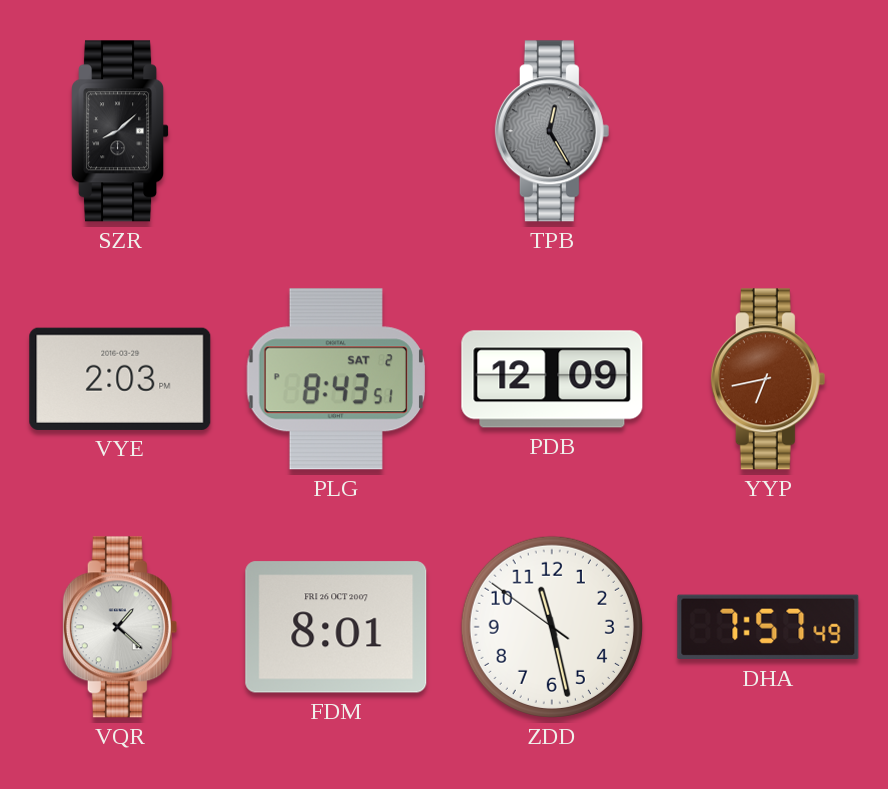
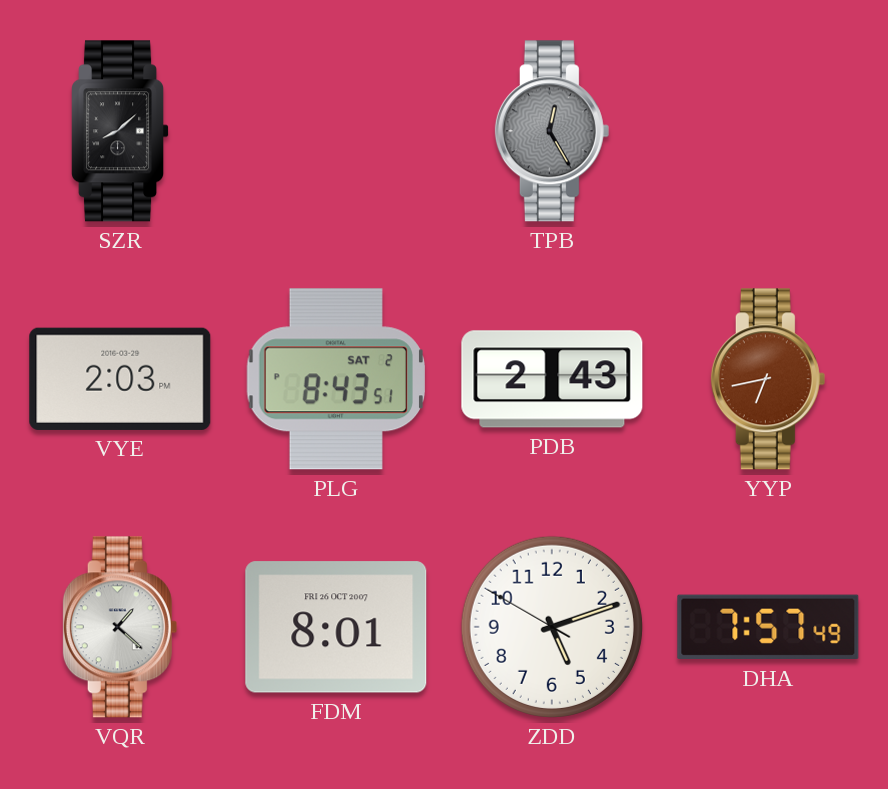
PDB: 12:09 -> 2:43 (552, 379)
ZDD: 11:27 -> 5:11 (552, 627)
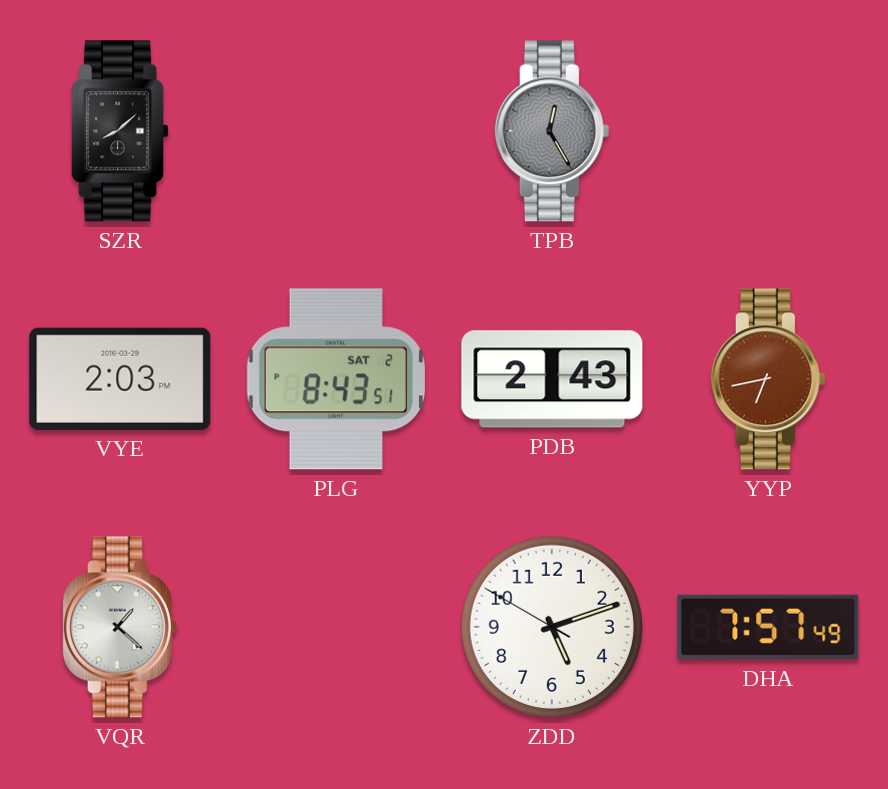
FDM: 8:01 -> none (336, 627)
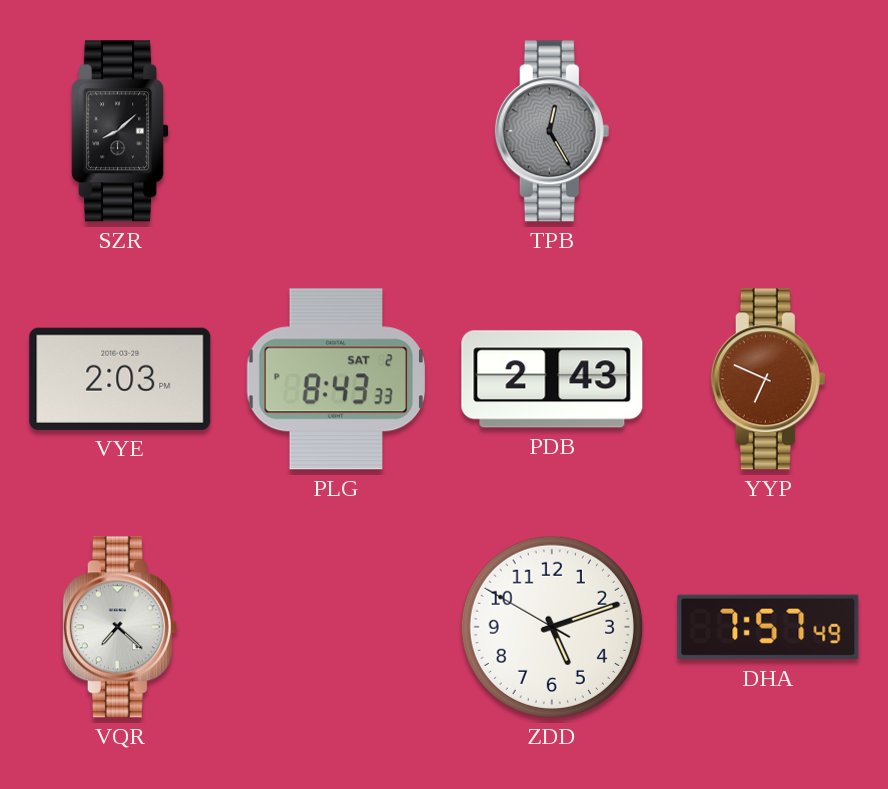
PLG: 8:43:51 -> 8:43:33 (335, 379)
YYP: 6:43 -> 6:49 (768, 379)
VQR: 1:22 -> 7:22 (120, 627)
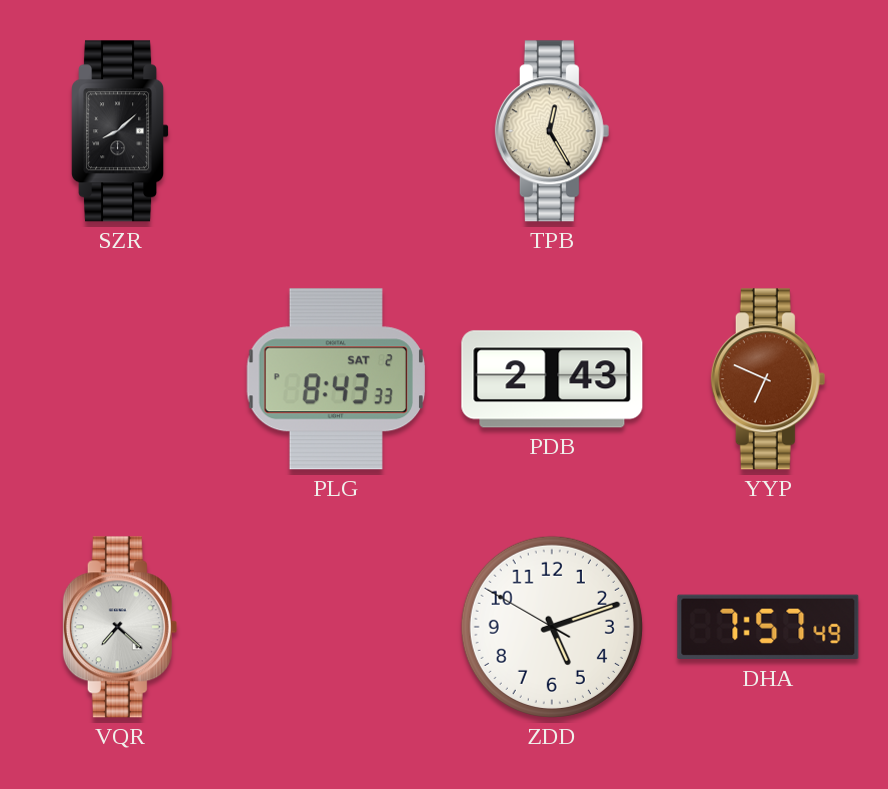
TPB dial: grey -> cream (552, 131)
VYE: 2:03 -> none (120, 379)
